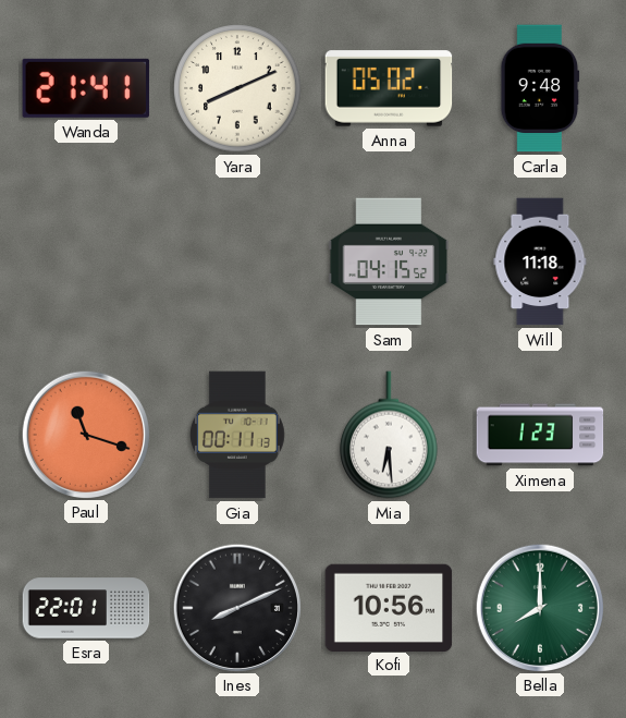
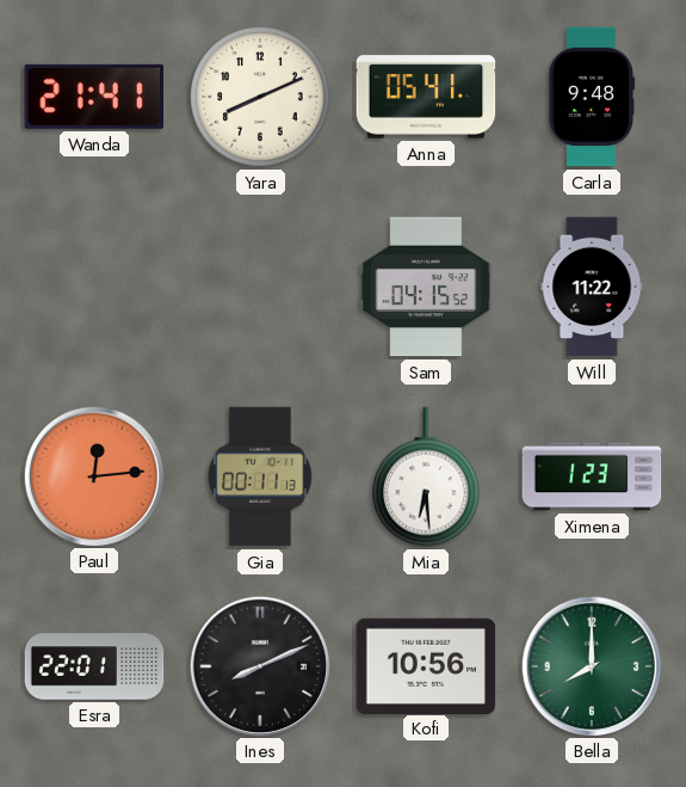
Anna: 05:02 -> 05:41 (426, 97)
Will: 11:18 -> 11:22 (592, 287)
Paul: 11:18 -> 12:14 (93, 475)
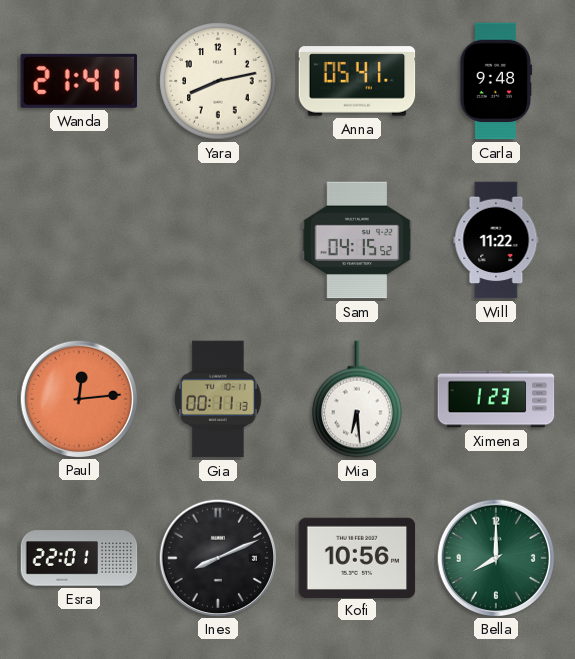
Yara: 8:11 -> 8:13 (218, 81)
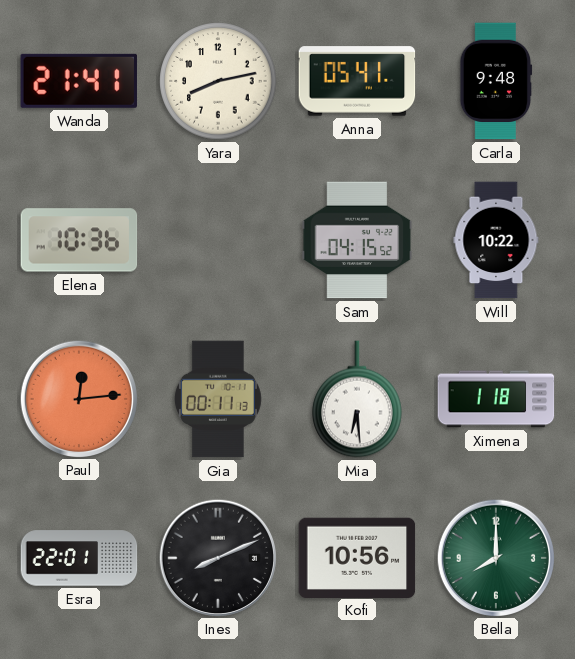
Elena: none -> 10:36 (79, 240)
Will: 11:22 -> 10:22 (496, 240)
Ximena: 1:23 -> 1:18 (496, 399)
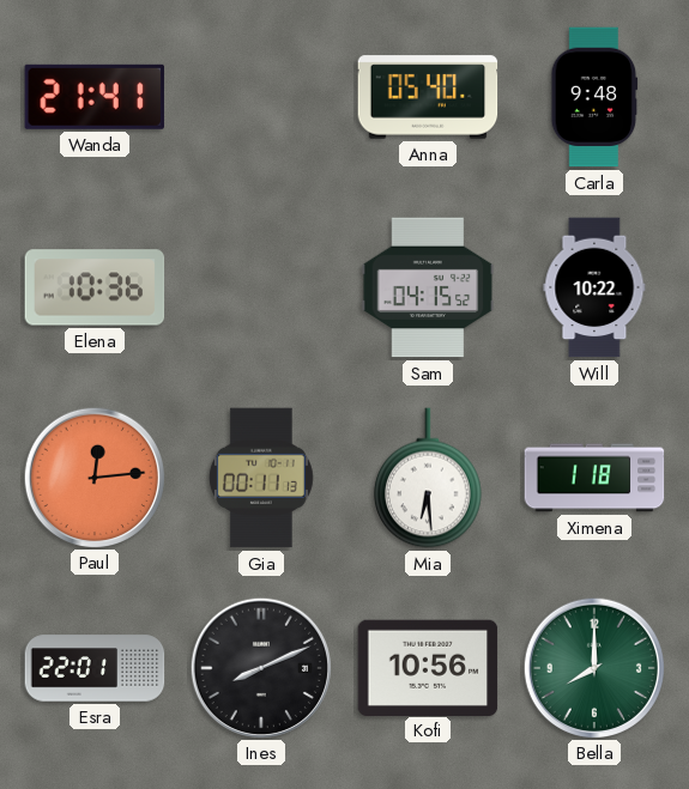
Yara: 8:13 -> none (218, 81)
Anna: 05:41 -> 05:40 (428, 97)
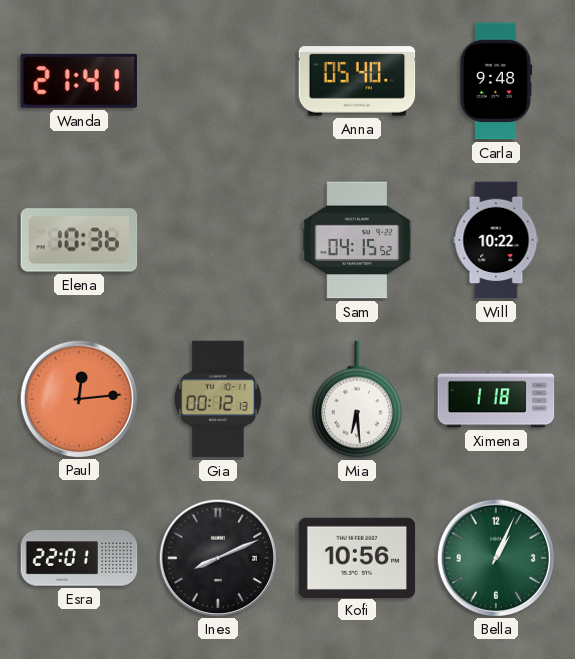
Gia: 00:11 -> 00:12 (218, 399)
Bella: 8:00 -> 1:04 (495, 557)
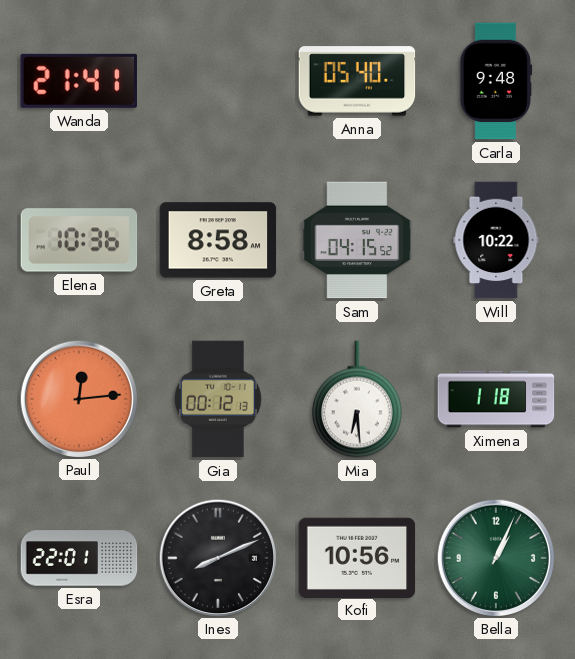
Greta: none -> 8:58 (218, 240)
